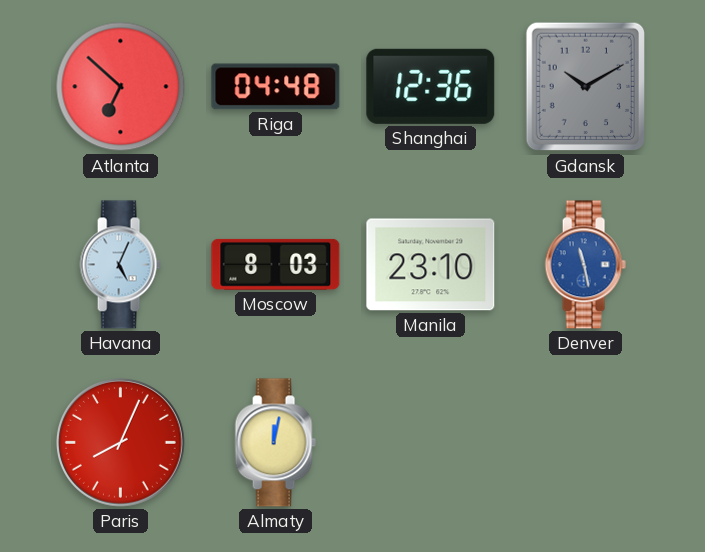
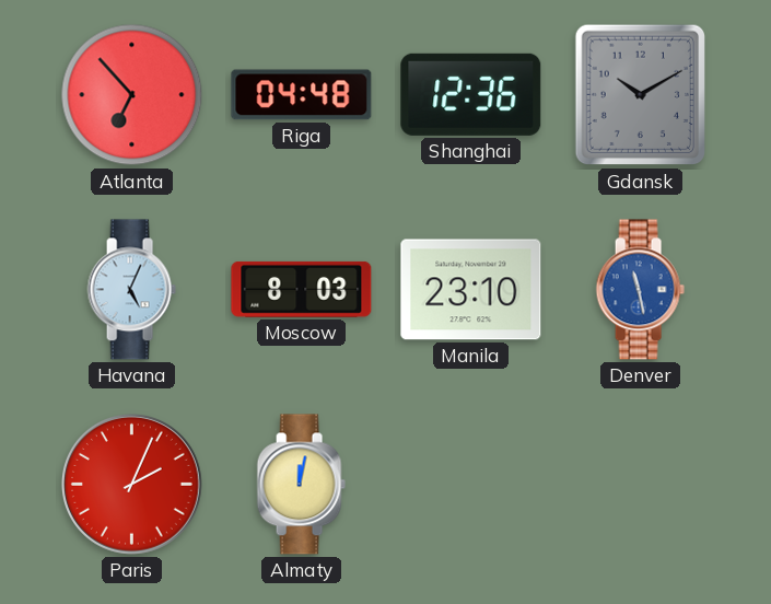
Atlanta: 6:52 -> 6:53 (132, 95)
Paris: 8:04 -> 2:04 (131, 484)
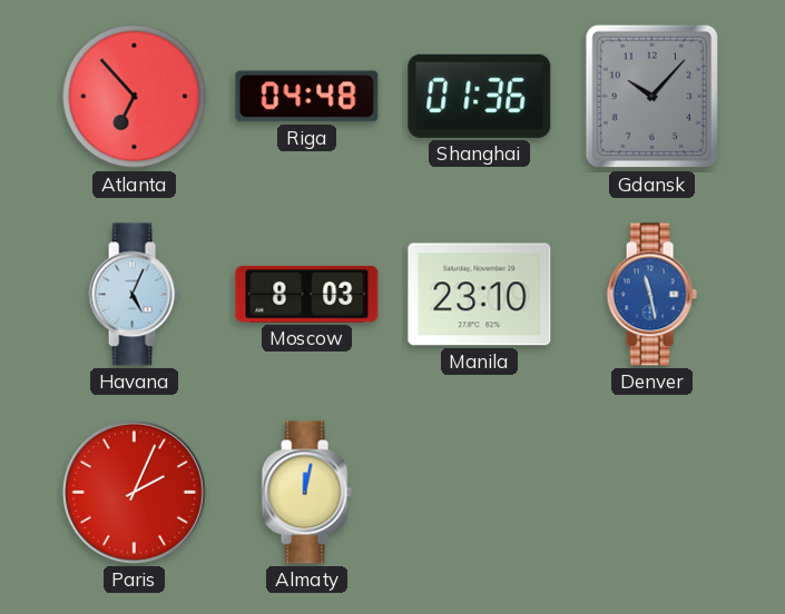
Shanghai: 12:36 -> 01:36 (480, 96)
Gdansk: 10:10 -> 10:07 (652, 97)
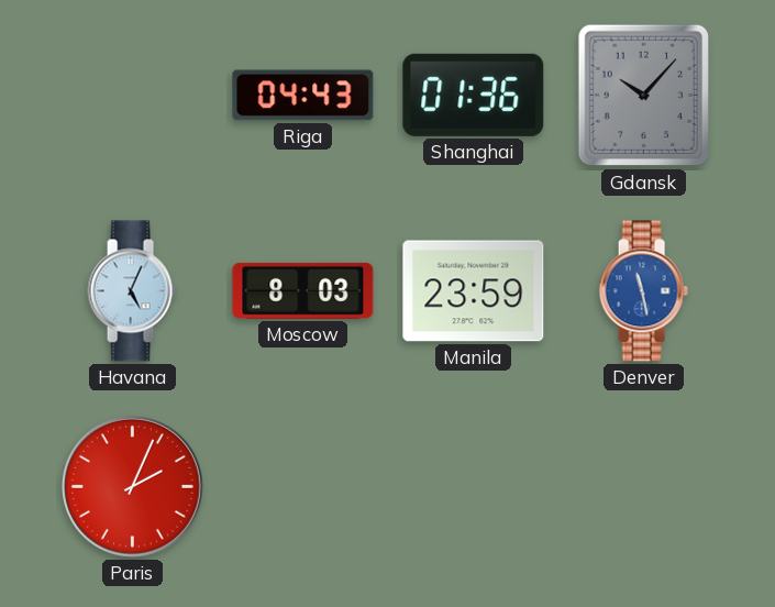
Atlanta: 6:53 -> none (135, 97)
Riga: 04:48 -> 04:43 (303, 96)
Manila: 23:10 -> 23:59 (474, 291)
Almaty: 12:02 -> none (306, 493)
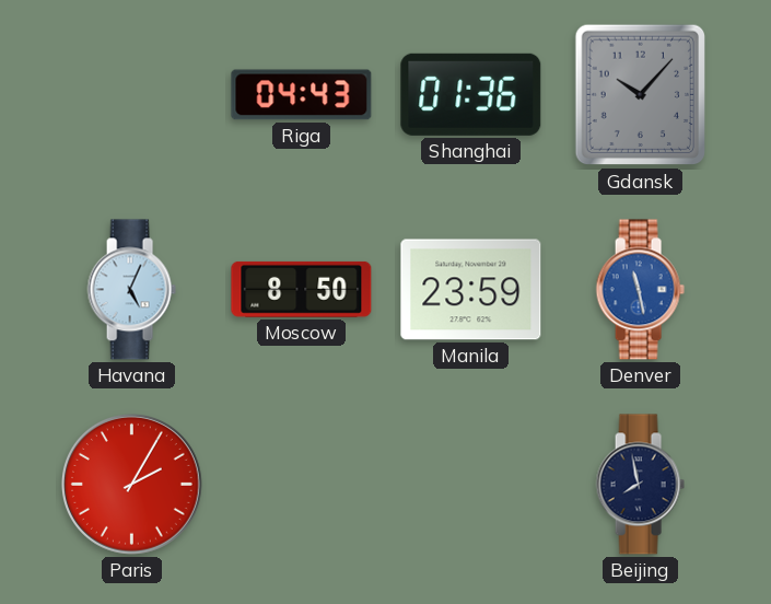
Moscow: 8:03 -> 8:50 (302, 289)
Paris: 2:04 -> 2:05 (131, 484)
Beijing: none -> 7:58 (640, 485)
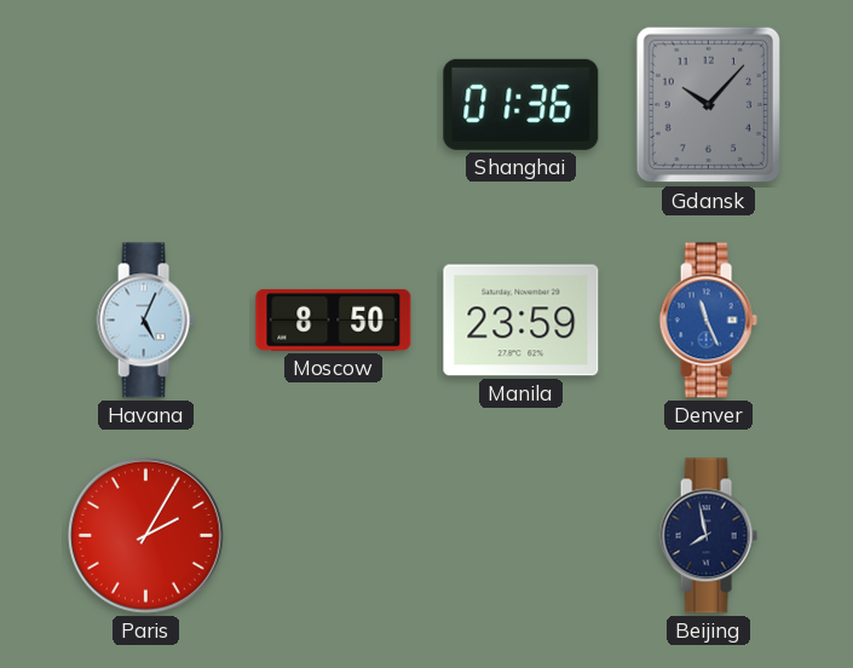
Riga: 04:43 -> none (302, 95)
Denver: 11:28 -> 11:26 (708, 321)
